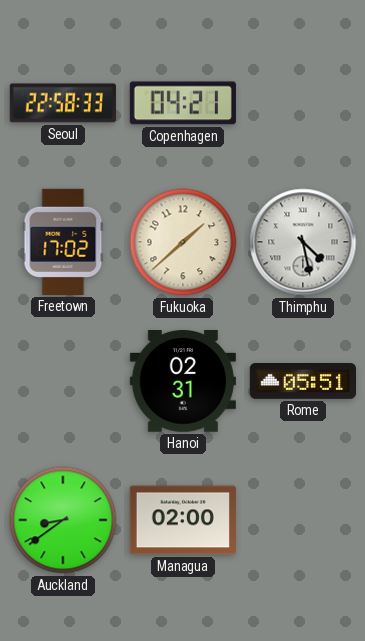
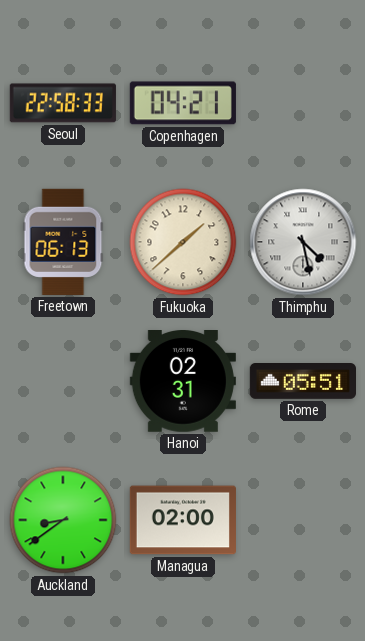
Freetown: 17:02 -> 06:13 (63, 242)
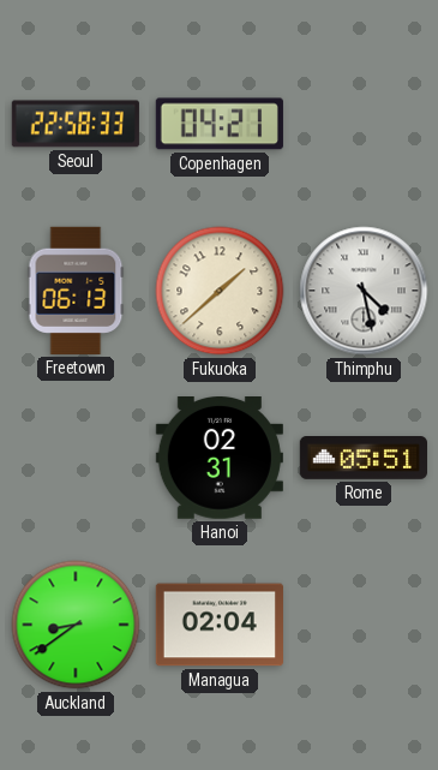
Managua: 02:00 -> 02:04 (220, 625)
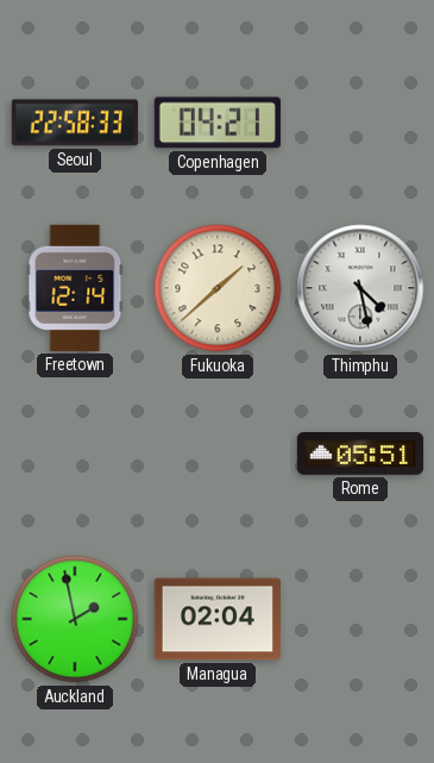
Freetown: 06:13 -> 12:14 (75, 288)
Hanoi: 02:31 -> none (220, 459)
Auckland: 8:39 -> 1:58 (75, 619)
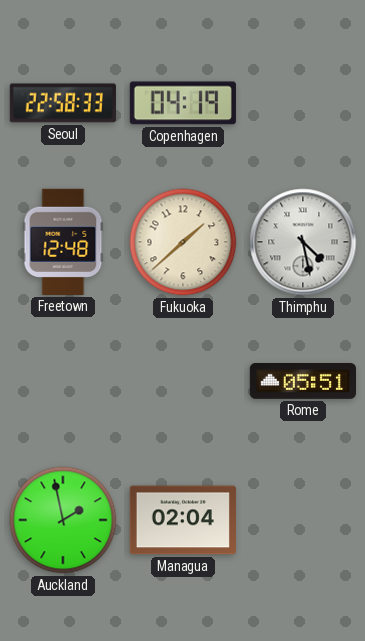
Copenhagen: 04:21 -> 04:19 (183, 103)
Freetown: 12:14 -> 12:48 (63, 242)
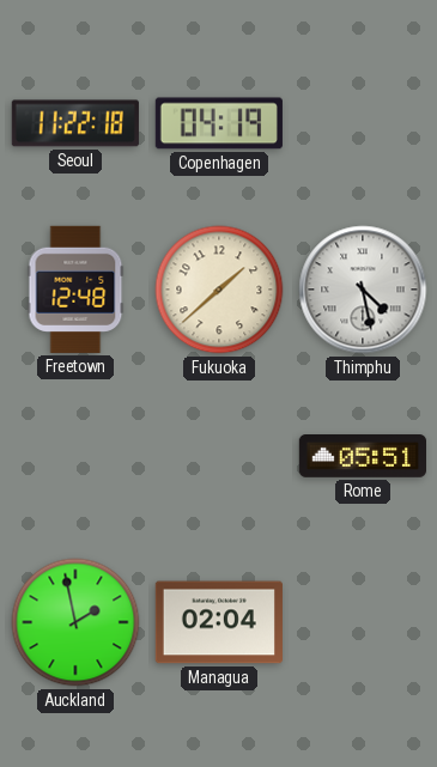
Seoul: 22:58 -> 11:22 (75, 123)
